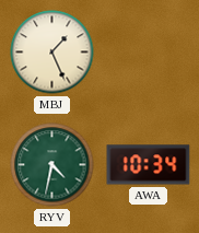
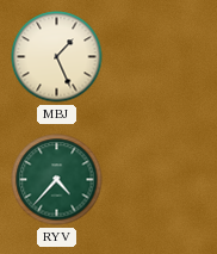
RYV: 4:32 -> 4:37 (57, 180)
AWA: 10:34 -> none (149, 165)
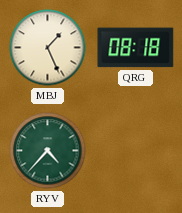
QRG: none -> 08:18 (136, 48)
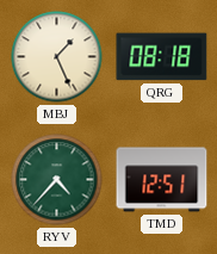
TMD: none -> 12:51 (162, 180)
